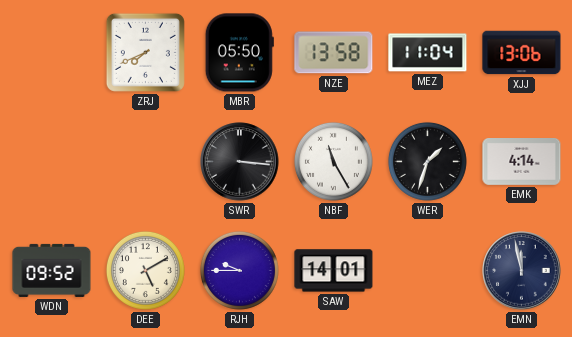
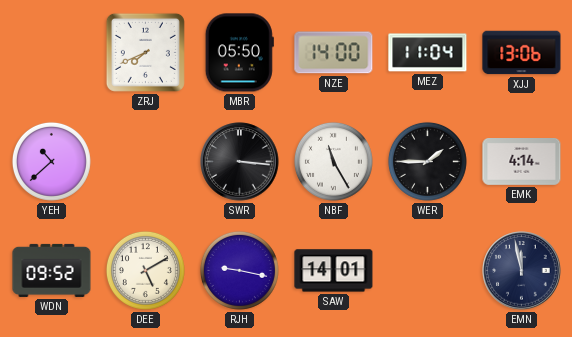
NZE: 13:58 -> 14:00 (334, 53)
YEH: none -> 10:38 (51, 161)
WER: 1:33 -> 1:45 (427, 161)
RJH: 9:45 -> 9:17 (239, 270)
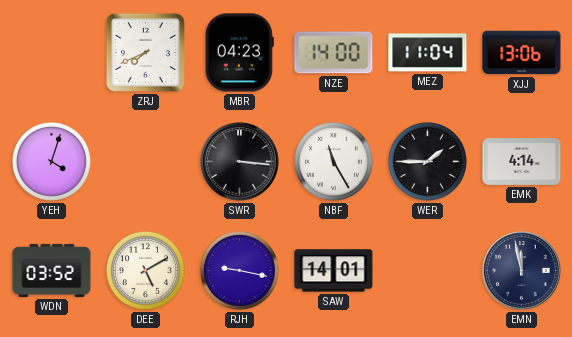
MBR: 05:50 -> 04:23 (239, 53)
YEH: 10:38 -> 4:03 (51, 161)
WDN: 09:52 -> 03:52 (52, 270)
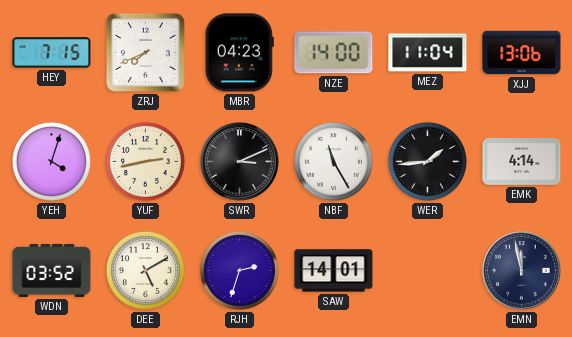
HEY: none -> 7:15 (52, 53)
YUF: none -> 2:43 (145, 161)
SWR: 3:16 -> 3:11 (240, 162)
WER: 1:45 -> 1:44 (427, 161)
RJH: 9:17 -> 2:33 (239, 270)
